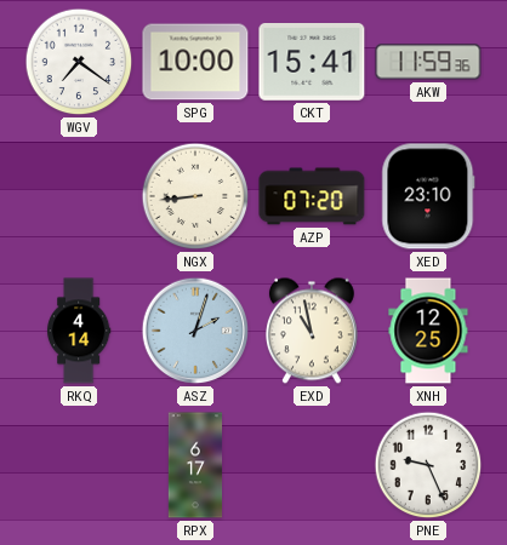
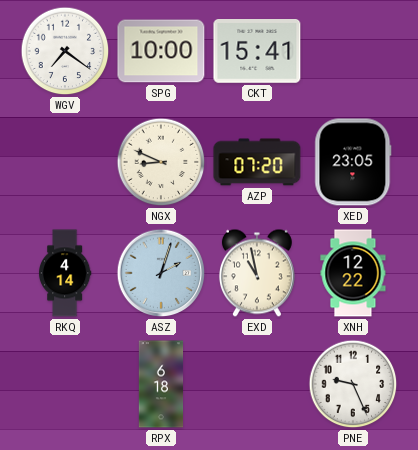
AKW: 11:59 -> none (428, 62)
NGX: 8:44 -> 8:49 (161, 162)
XED: 23:10 -> 23:05 (353, 162)
XNH: 12:25 -> 12:22 (353, 273)
RPX: 6:17 -> 6:18 (161, 384)
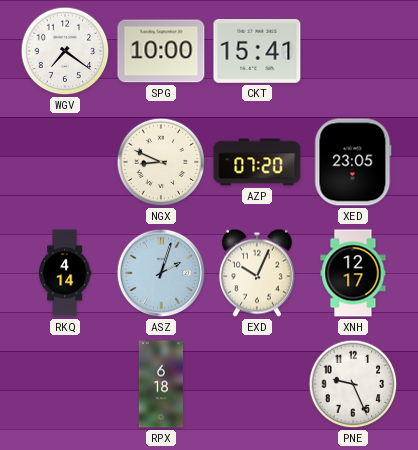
EXD: 10:58 -> 10:04 (257, 273)
XNH: 12:22 -> 12:17 (353, 273)
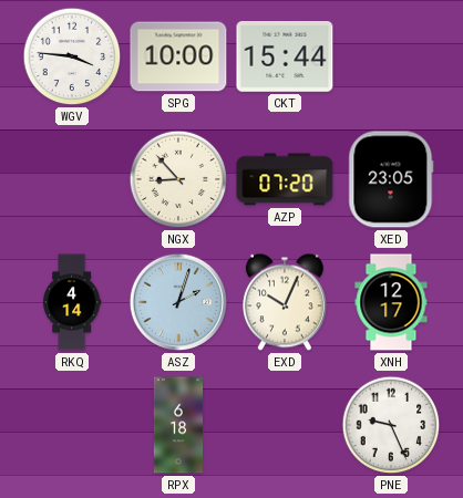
WGV: 7:21 -> 3:46 (72, 56)
CKT: 15:41 -> 15:44 (285, 58)
NGX: 8:49 -> 8:53 (178, 179)
